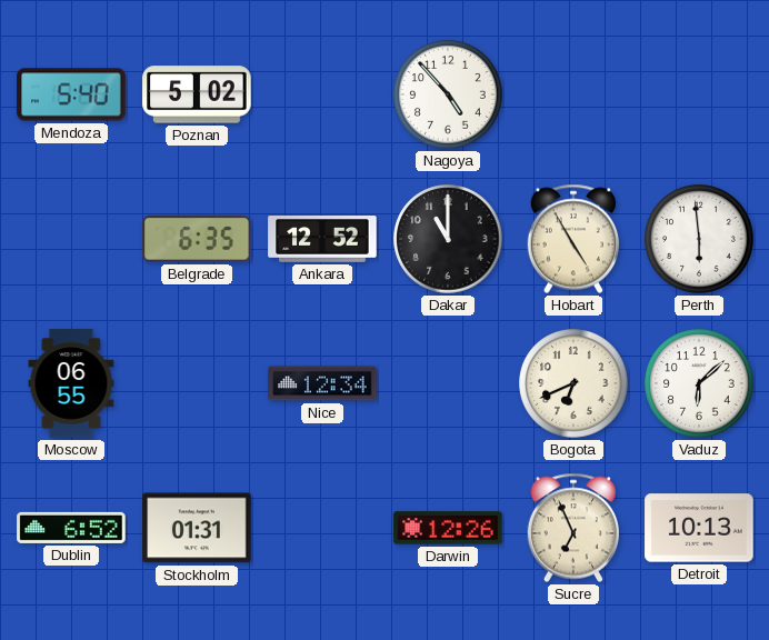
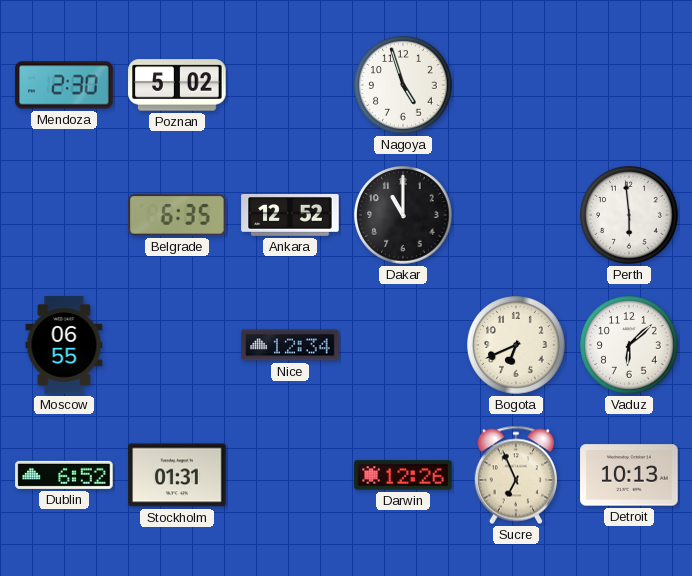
Mendoza: 5:40 -> 2:30 (64, 85)
Nagoya: 4:53 -> 4:57 (403, 85)
Hobart: 4:55 -> none (572, 239)
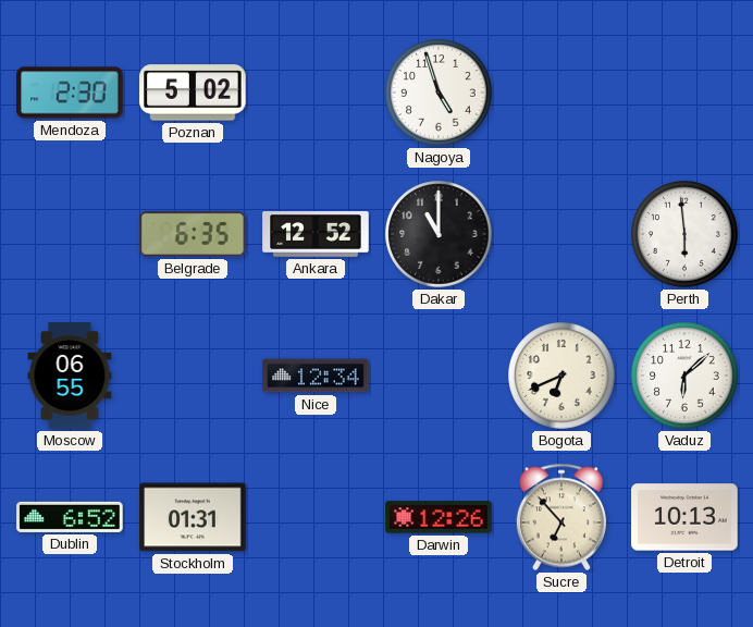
Sucre: 6:56 -> 6:53 (560, 517)
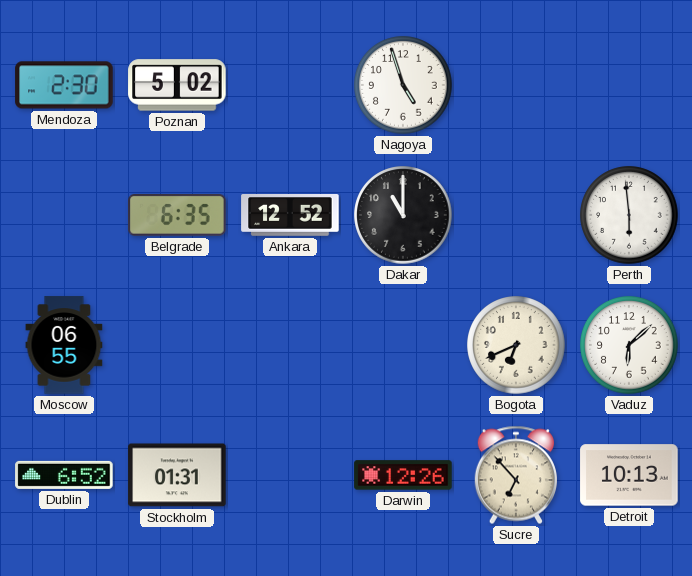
Nice: 12:34 -> none (316, 376)
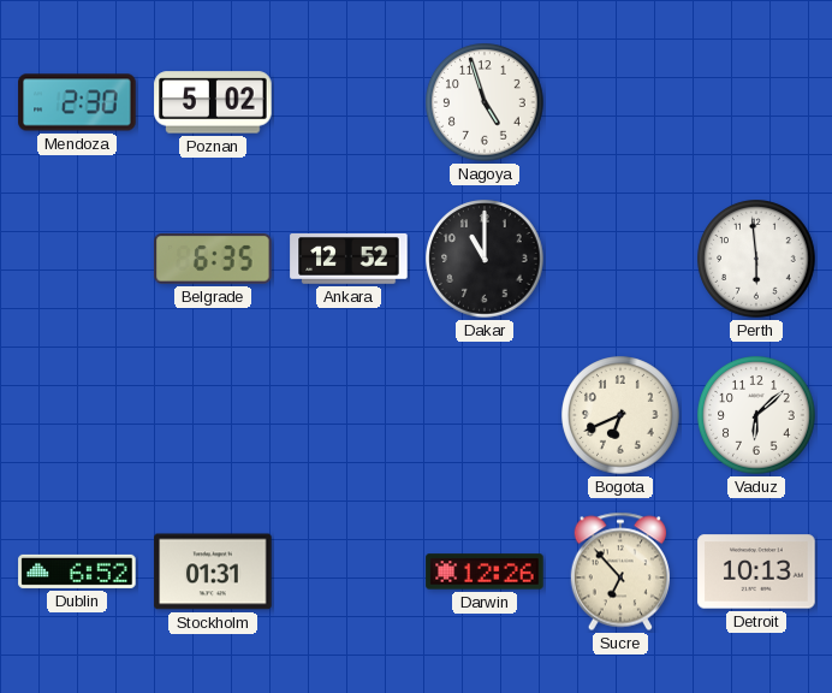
Moscow: 06:55 -> none (64, 345)
